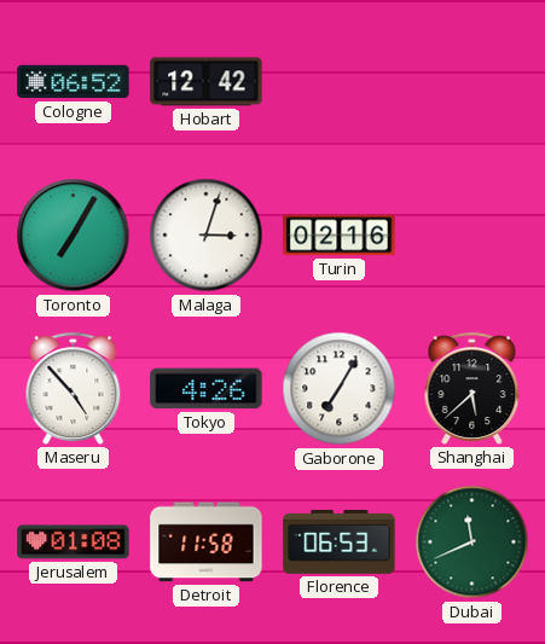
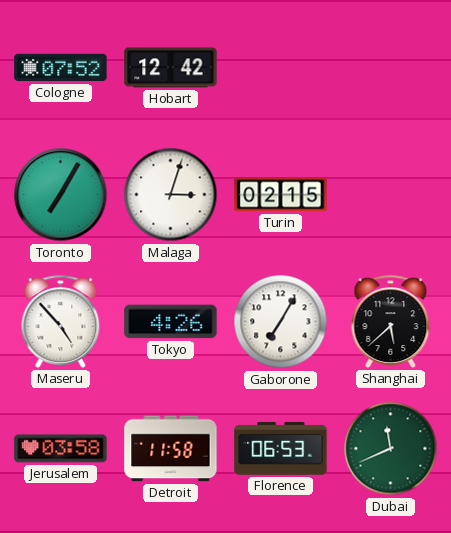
Cologne: 06:52 -> 07:52 (61, 68)
Turin: 02:16 -> 02:15 (281, 195)
Jerusalem: 01:08 -> 03:58 (61, 449)
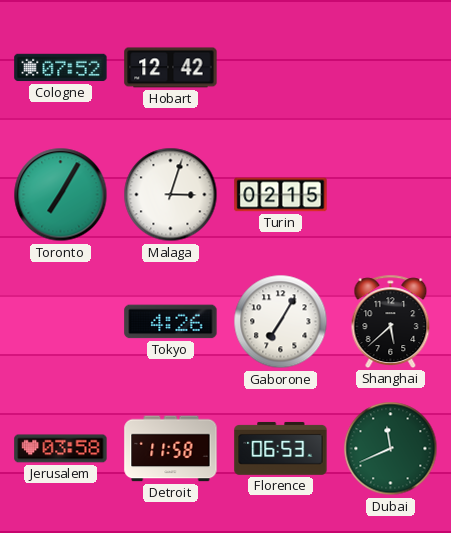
Maseru: 4:53 -> none (61, 321)
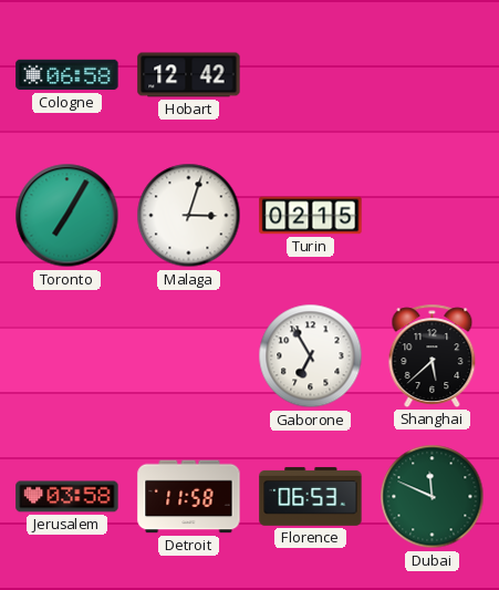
Cologne: 07:52 -> 06:58 (67, 75)
Tokyo: 4:26 -> none (171, 322)
Gaborone: 7:05 -> 6:55 (311, 356)
Dubai: 11:41 -> 11:49 (433, 497)
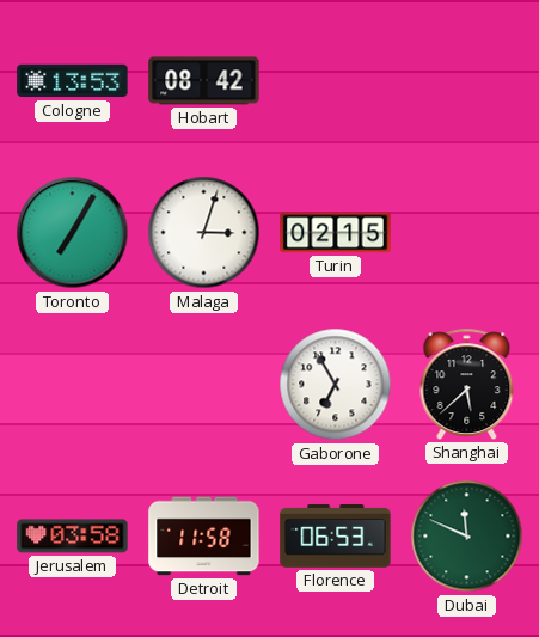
Cologne: 06:58 -> 13:53 (73, 81)
Hobart: 12:42 -> 08:42 (204, 81)
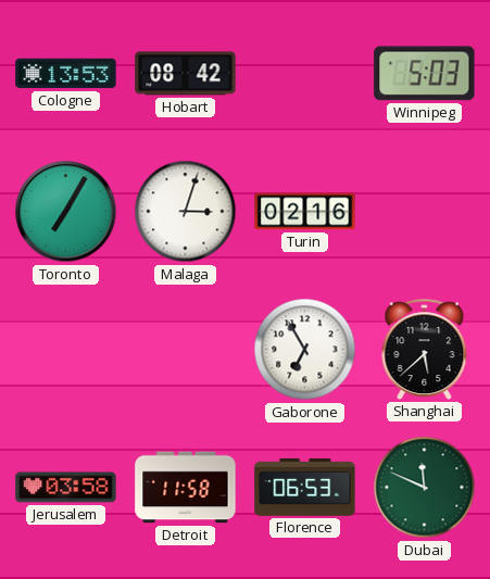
Winnipeg: none -> 5:03 (425, 74)
Turin: 02:15 -> 02:16 (305, 212)
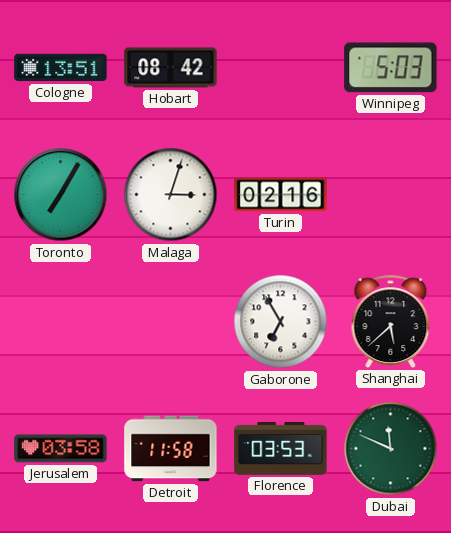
Cologne: 13:53 -> 13:51 (61, 68)
Florence: 06:53 -> 03:53 (281, 448)
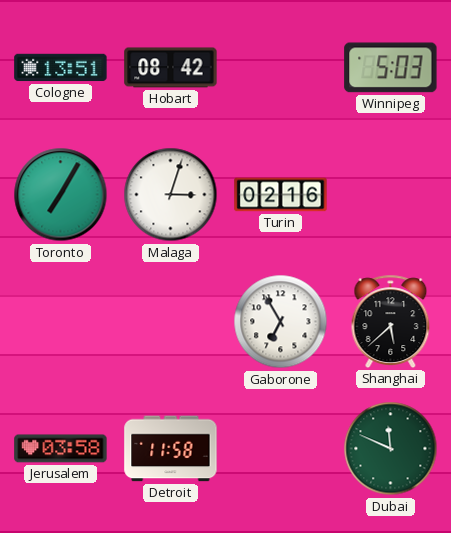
Florence: 03:53 -> none (281, 448)
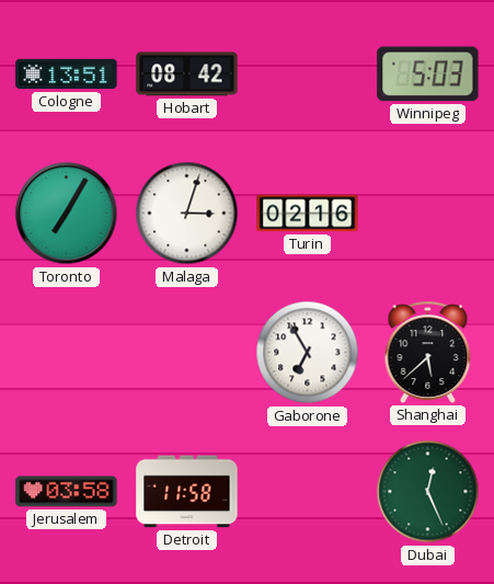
Dubai: 11:49 -> 12:26 (428, 492)
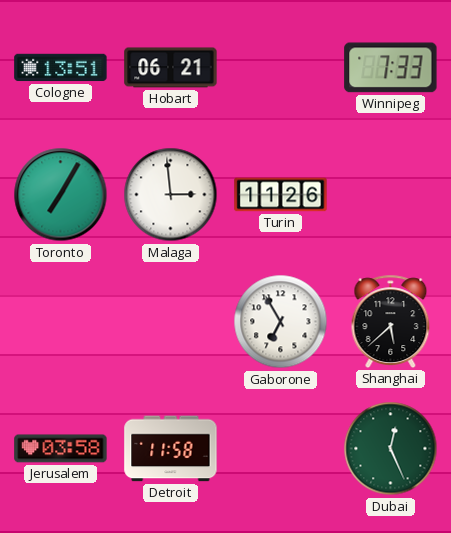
Hobart: 08:42 -> 06:21 (171, 68)
Winnipeg: 5:03 -> 7:33 (391, 68)
Malaga: 3:03 -> 2:59 (171, 195)
Turin: 02:16 -> 11:26 (281, 195)
